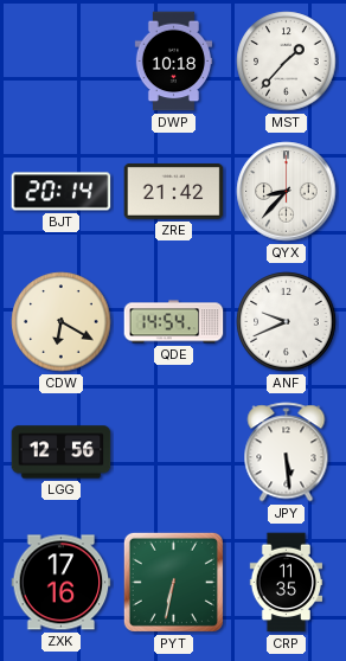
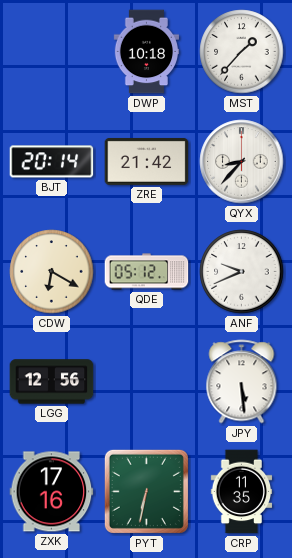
QDE: 14:54 -> 05:12 (147, 272)
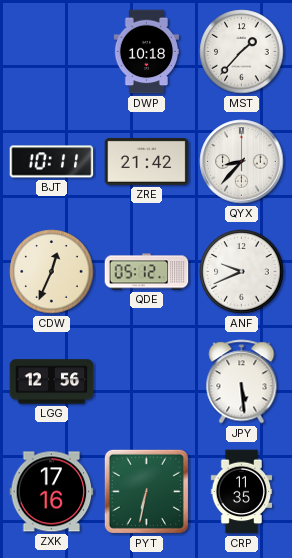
BJT: 20:14 -> 10:11 (52, 162)
CDW: 6:20 -> 12:34 (52, 272)
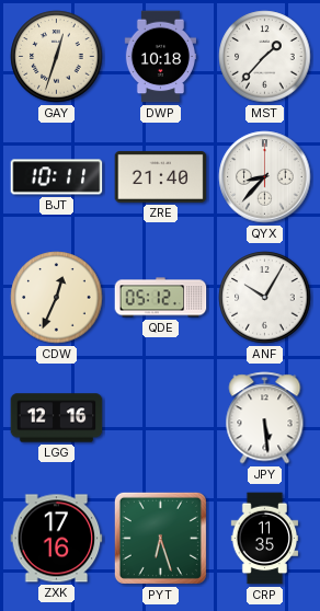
GAY: none -> 12:33 (57, 57)
ZRE: 21:42 -> 21:40 (161, 177)
ANF: 9:41 -> 10:05 (265, 298)
LGG: 12:56 -> 12:16 (57, 418)
PYT: 6:32 -> 6:27 (160, 538)
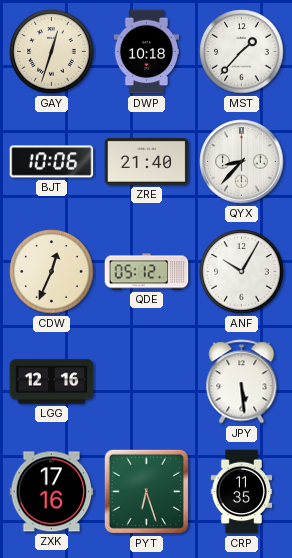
BJT: 10:11 -> 10:06 (52, 162)
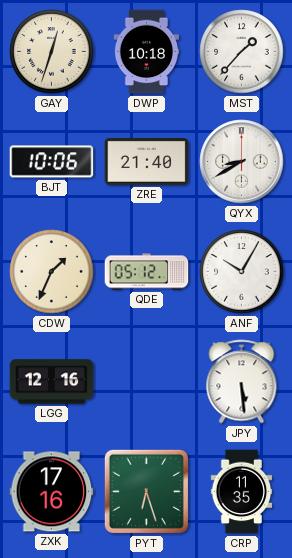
QYX: 8:37 -> 8:40 (242, 162)
CDW: 12:34 -> 1:34 (52, 272)
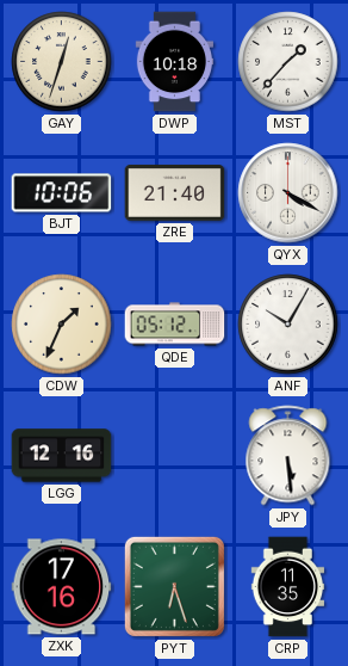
QYX: 8:40 -> 4:20 (288, 193)
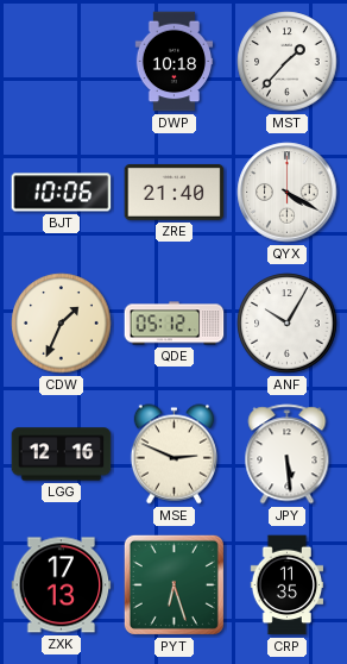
GAY: 12:33 -> none (62, 62)
MSE: none -> 2:49 (173, 455)
ZXK: 17:16 -> 17:13 (62, 585)
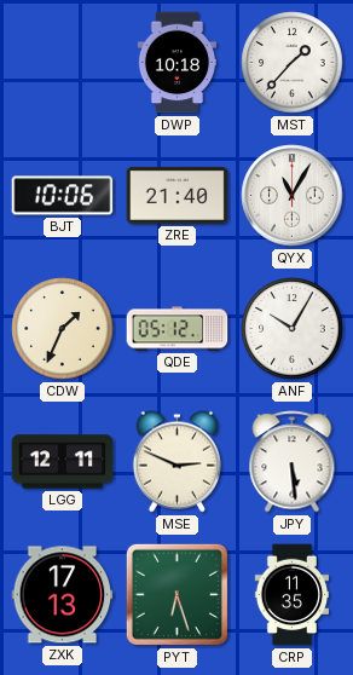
QYX: 4:20 -> 11:05 (293, 196)
LGG: 12:16 -> 12:11 (63, 462)
